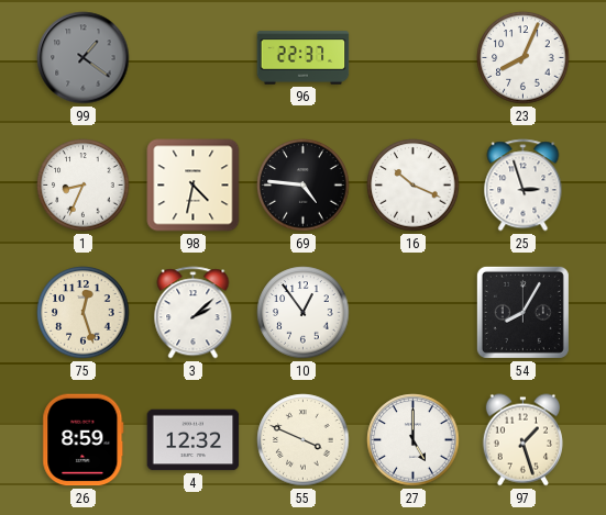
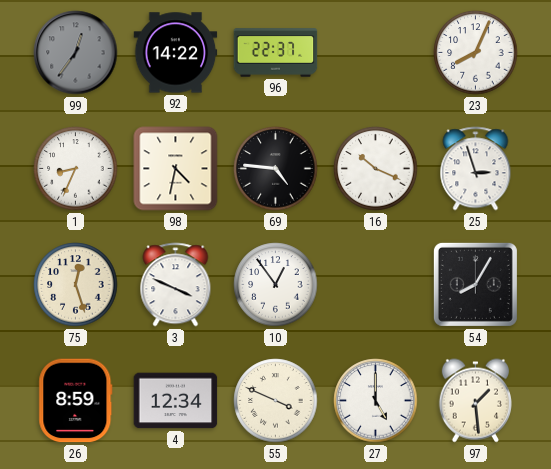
99: 1:21 -> 12:36 (76, 53)
92: none -> 14:22 (176, 53)
3: 2:08 -> 3:49 (176, 285)
4: 12:32 -> 12:34 (176, 401)
97: 1:27 -> 1:29 (475, 401)
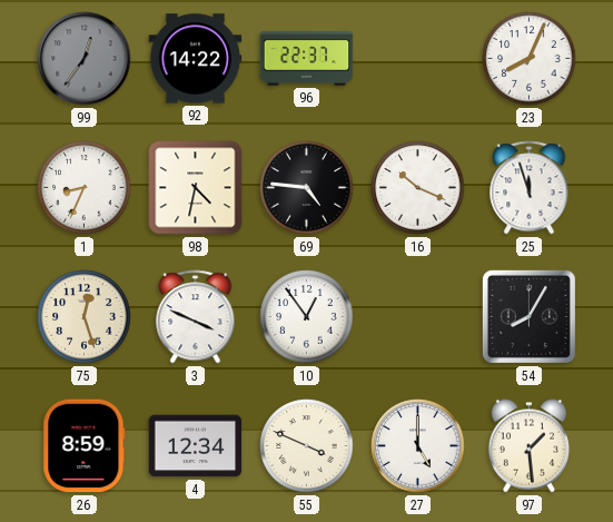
25: 2:57 -> 11:57 (530, 188)
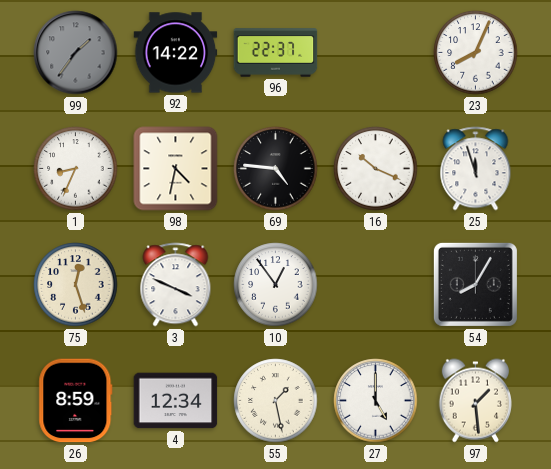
99: 12:36 -> 1:36 (76, 53)
55: 3:49 -> 1:28 (276, 401)
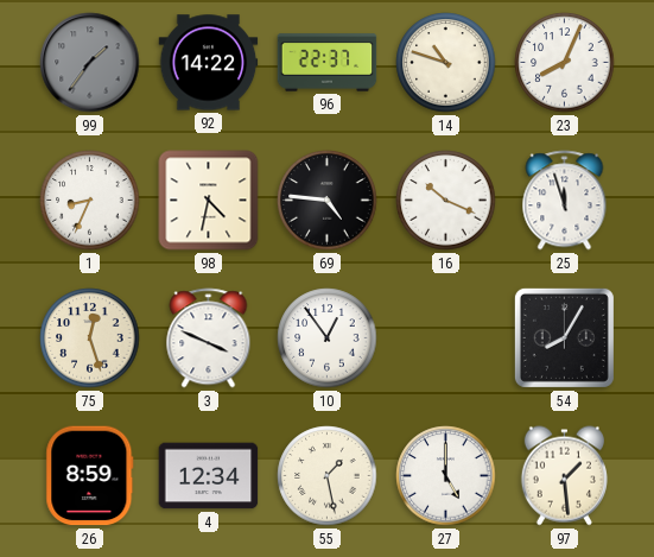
14: none -> 10:48 (446, 63)
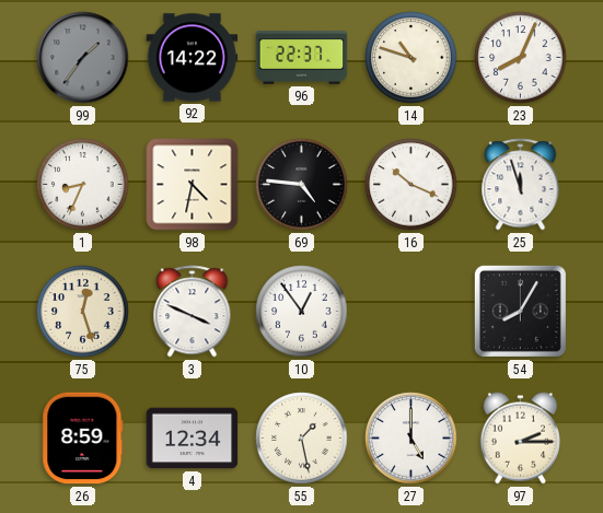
97: 1:29 -> 2:15 (520, 439)
